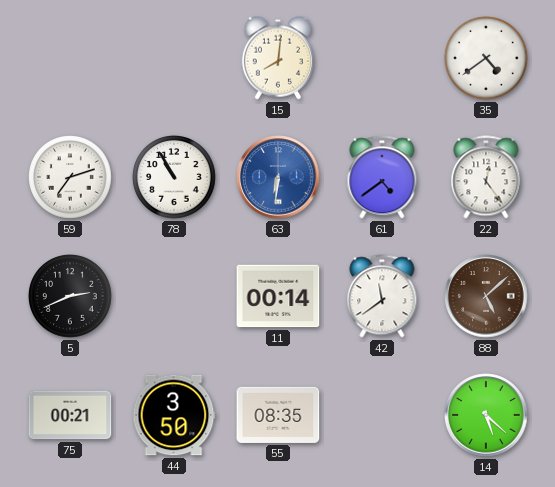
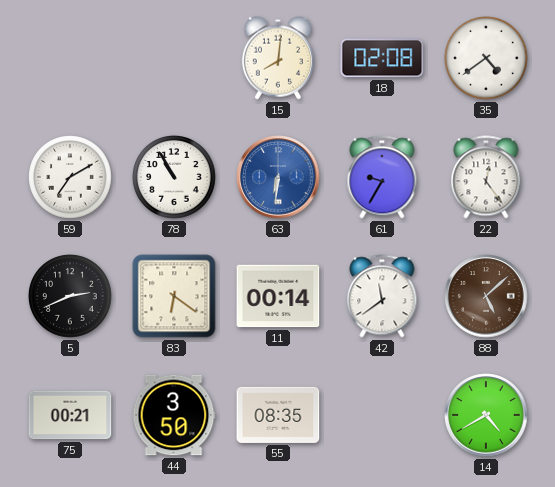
18: none -> 02:08 (382, 58)
59: 7:12 -> 7:10 (70, 177)
61: 4:39 -> 9:35 (382, 177)
83: none -> 6:21 (174, 296)
14: 5:22 -> 4:40 (486, 415)
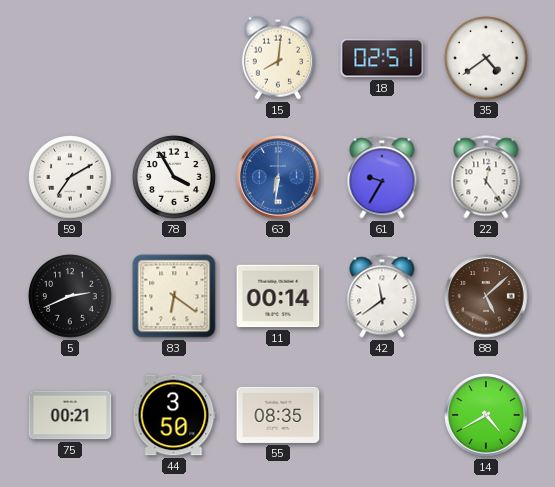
18: 02:08 -> 02:51 (382, 58)
78: 10:55 -> 3:55 (174, 177)
